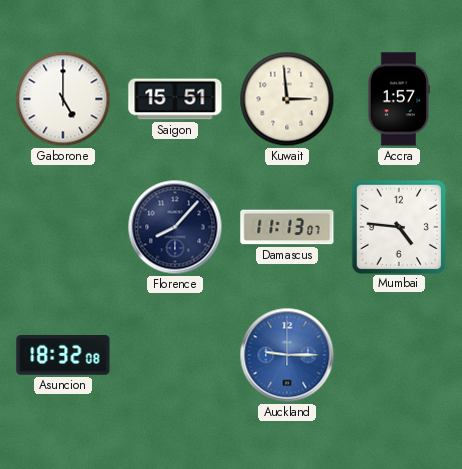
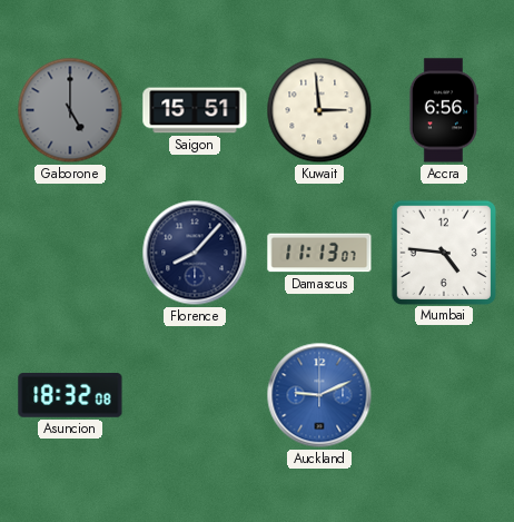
Gaborone dial: white -> grey (70, 110)
Accra: 1:57 -> 6:56 (443, 110)
Auckland: 9:15 -> 9:11 (319, 395)
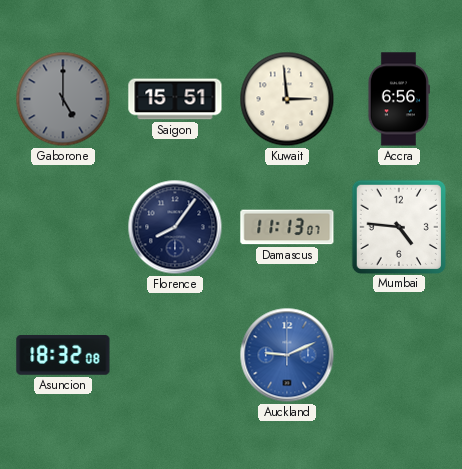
Florence: 8:07 -> 8:06 (175, 227)
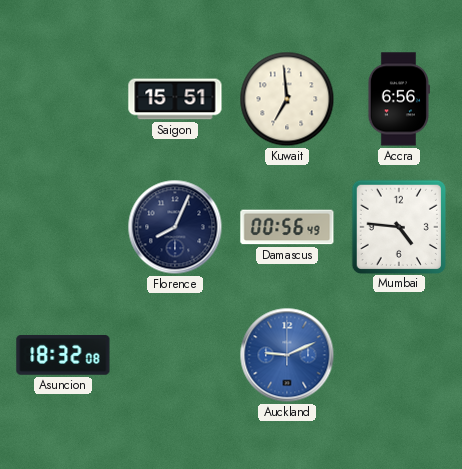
Gaborone: 5:00 -> none (63, 99)
Kuwait: 2:59 -> 6:59 (287, 99)
Florence: 8:06 -> 8:04 (175, 227)
Damascus: 11:13 -> 00:56 (287, 227)
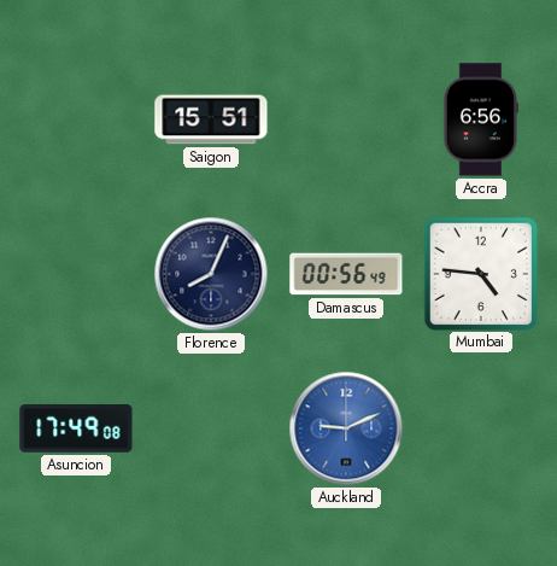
Kuwait: 6:59 -> none (287, 99)
Asuncion: 18:32 -> 17:49 (76, 430)
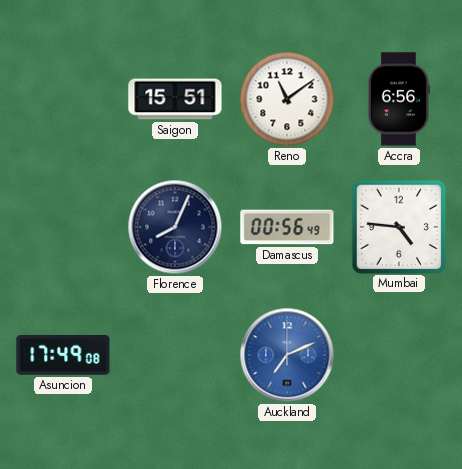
Reno: none -> 11:09 (287, 99)
Auckland: 9:11 -> 7:11 (287, 355)
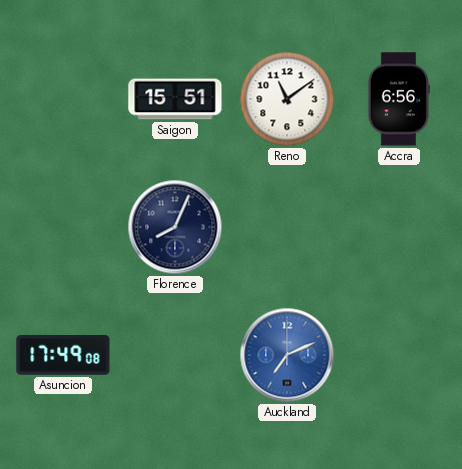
Damascus: 00:56 -> none (287, 227)
Mumbai: 4:46 -> none (398, 226)
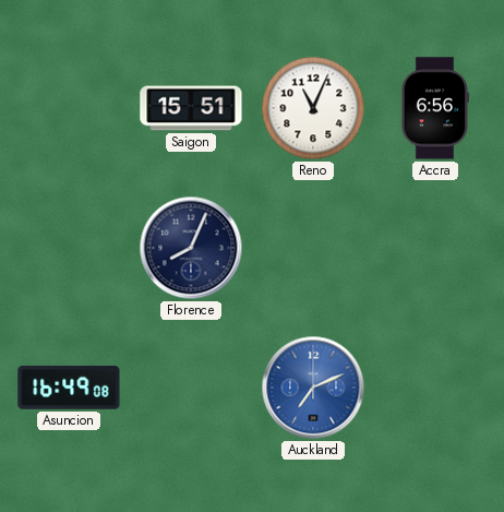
Reno: 11:09 -> 11:04 (313, 108)
Asuncion: 17:49 -> 16:49 (69, 389)
